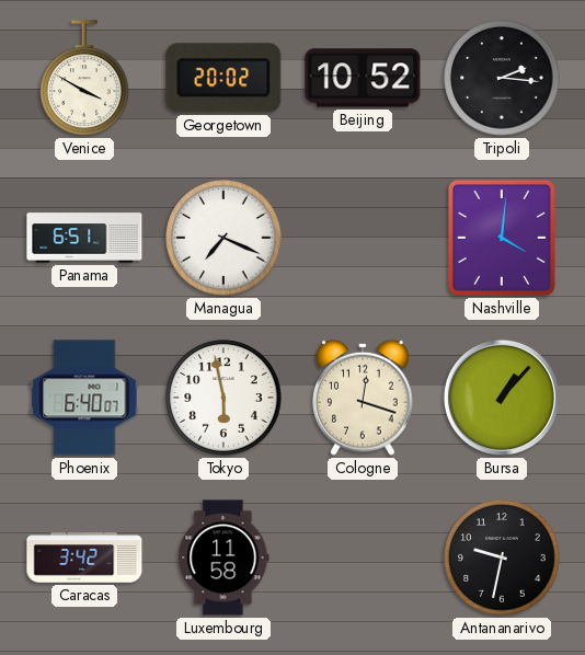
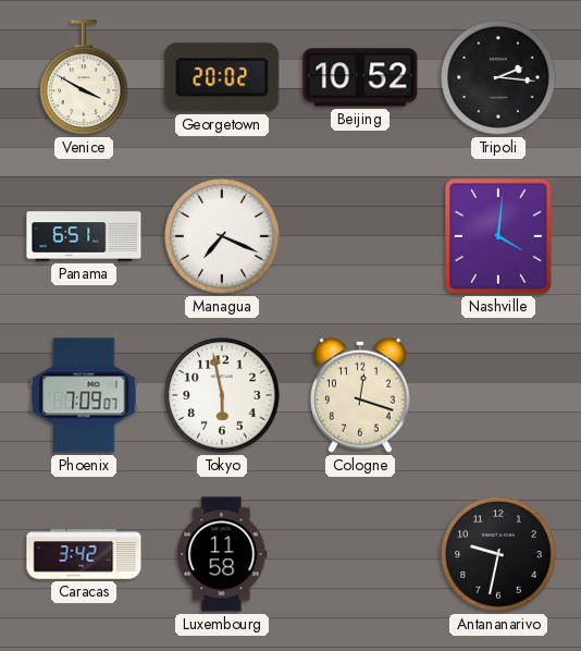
Phoenix: 6:40 -> 7:09 (84, 395)
Bursa: 1:07 -> none (502, 398)
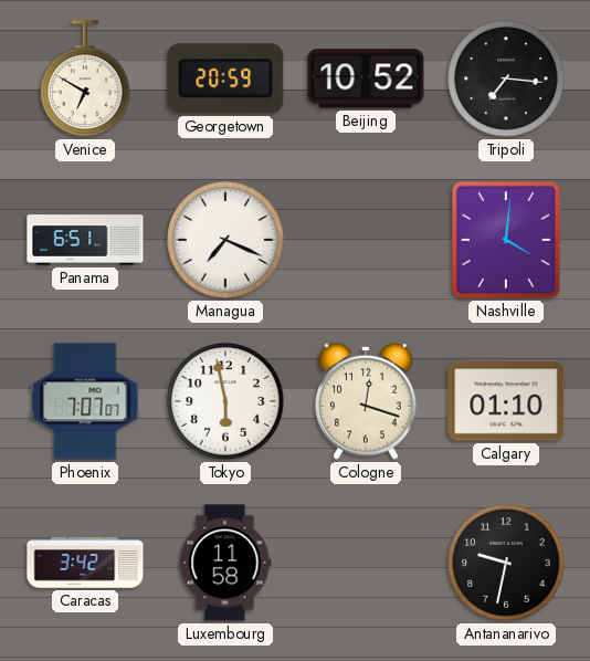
Venice: 3:50 -> 6:50 (85, 78)
Georgetown: 20:02 -> 20:59 (225, 78)
Tripoli: 2:16 -> 7:16 (506, 78)
Phoenix: 7:09 -> 7:07 (85, 401)
Calgary: none -> 01:10 (506, 401)
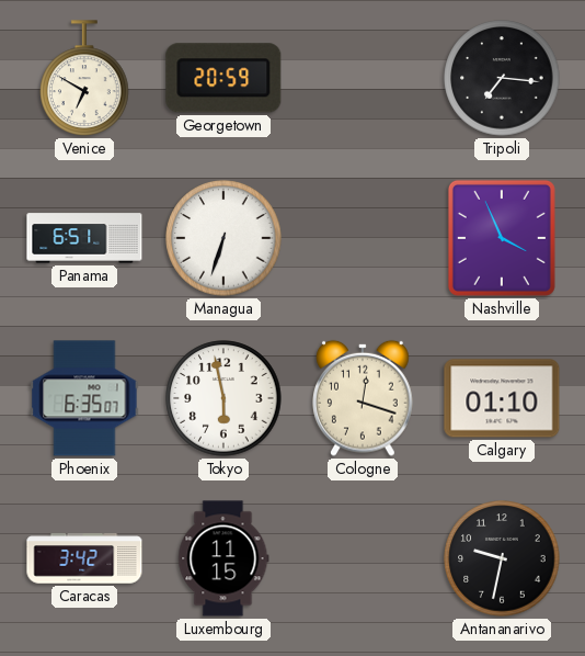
Beijing: 10:52 -> none (366, 78)
Managua: 7:19 -> 6:33 (223, 238)
Nashville: 4:01 -> 3:56 (502, 238)
Phoenix: 7:07 -> 6:35 (84, 398)
Luxembourg: 11:58 -> 11:15 (223, 558)
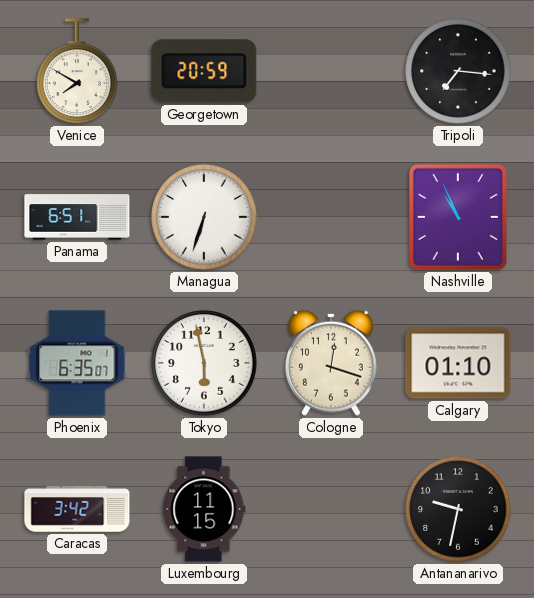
Venice: 6:50 -> 7:50 (77, 71)
Nashville: 3:56 -> 10:56 (458, 217)
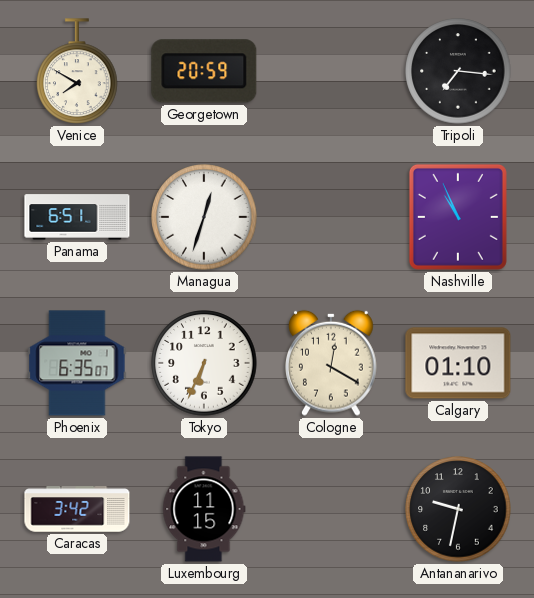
Managua: 6:33 -> 12:33 (204, 217)
Tokyo: 5:58 -> 6:34 (204, 363)
Cologne: 12:18 -> 12:20 (332, 363)
